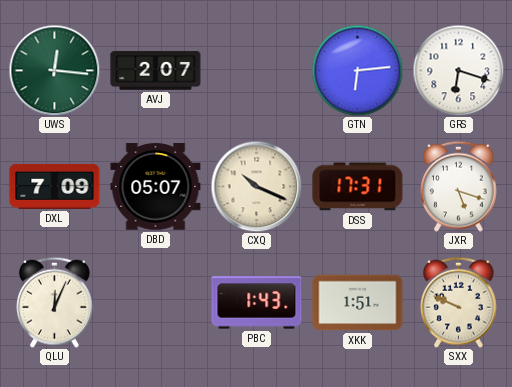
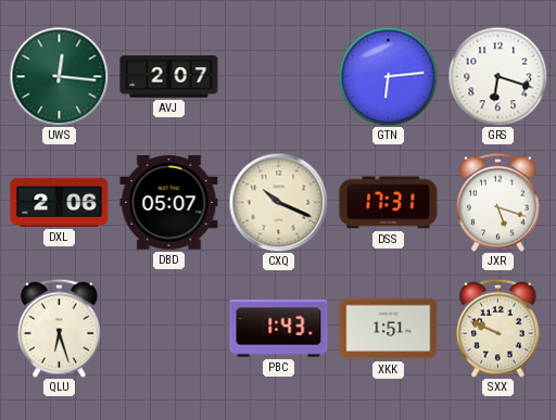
DXL: 7:09 -> 2:06 (60, 202)
QLU: 12:04 -> 6:27 (60, 328)
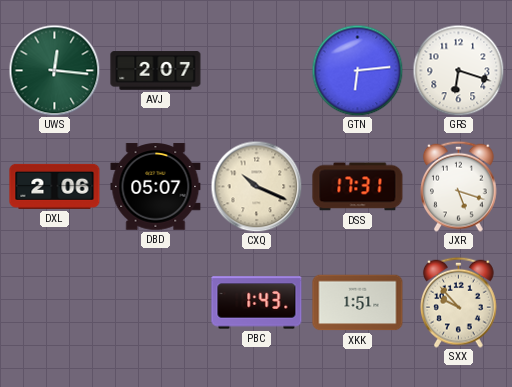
QLU: 6:27 -> none (60, 328)
SXX: 9:49 -> 9:53 (459, 302)
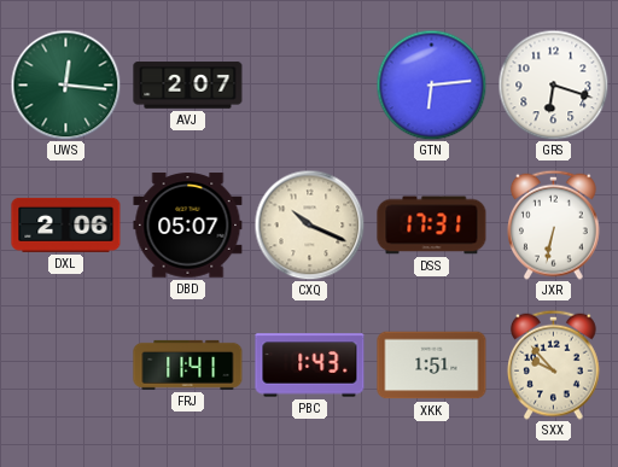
JXR: 5:18 -> 6:32 (554, 224)
FRJ: none -> 11:41 (188, 364)
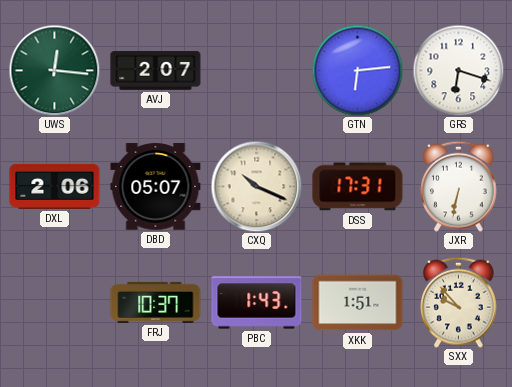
FRJ: 11:41 -> 10:37 (156, 302)
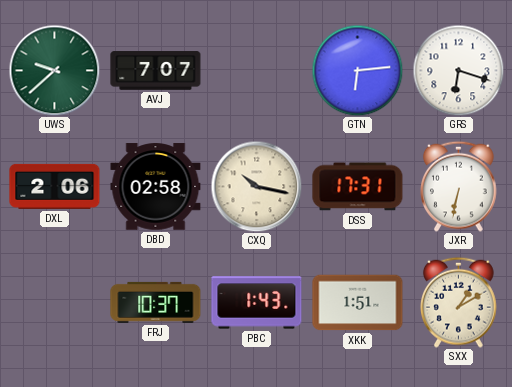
UWS: 12:16 -> 9:38 (54, 70)
AVJ: 2:07 -> 7:07 (156, 71)
DBD: 05:07 -> 02:58 (156, 187)
CXQ: 10:19 -> 10:17 (256, 186)
SXX: 9:53 -> 1:10 (459, 302)
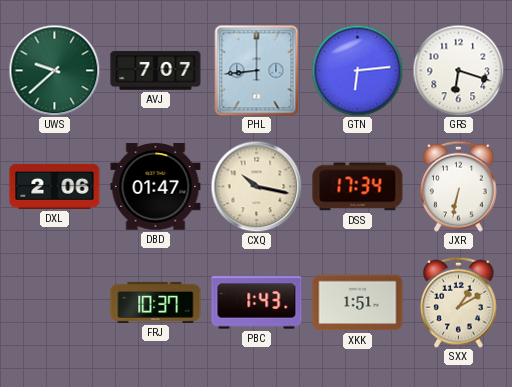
PHL: none -> 8:44 (257, 71)
DBD: 02:58 -> 01:47 (156, 187)
DSS: 17:31 -> 17:34 (358, 187)
